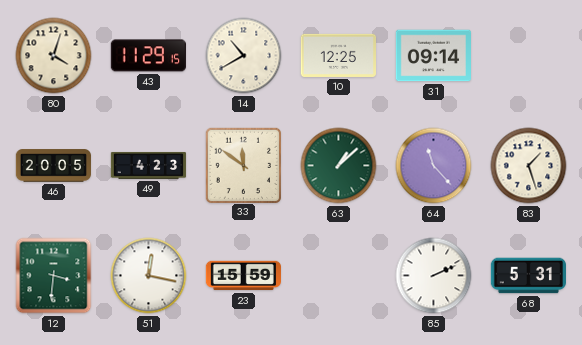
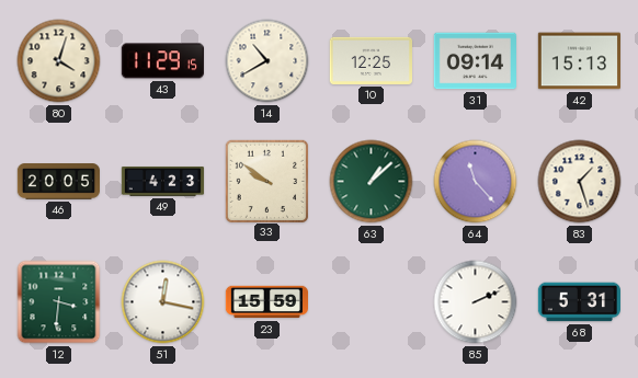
42: none -> 15:13 (579, 61)
33: 11:51 -> 9:51 (266, 181)
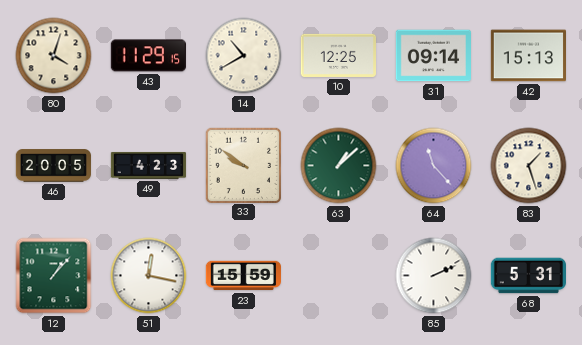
12: 3:31 -> 1:07 (54, 276)
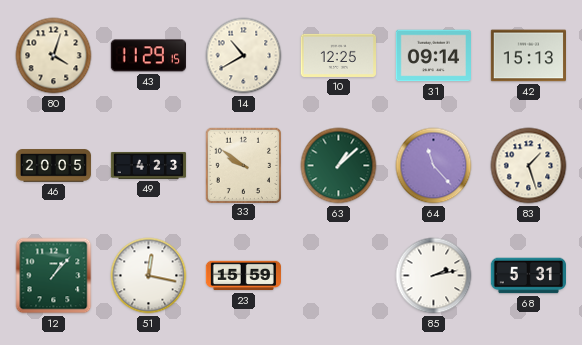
85: 2:11 -> 2:13 (434, 276)
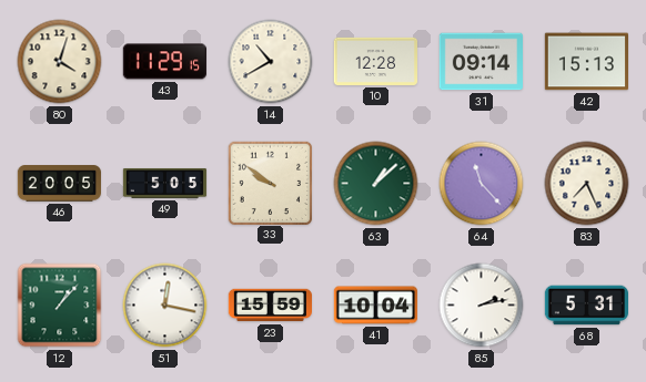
10: 12:25 -> 12:28 (375, 61)
49: 4:23 -> 5:05 (165, 183)
83: 1:27 -> 7:26 (587, 184)
41: none -> 10:04 (375, 306)
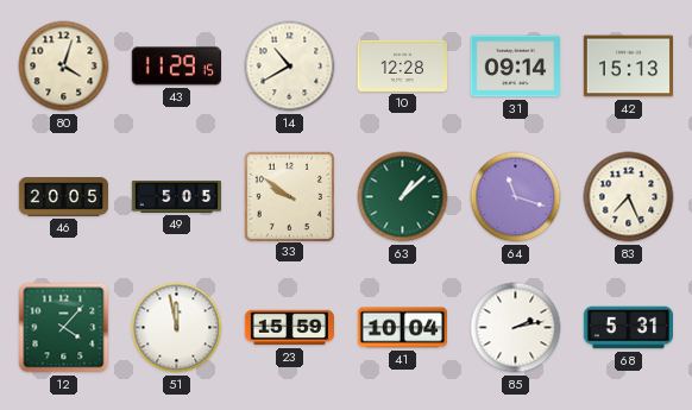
64: 11:23 -> 11:18 (516, 197)
12: 1:07 -> 4:07 (64, 328)
51: 12:17 -> 11:58 (177, 328)
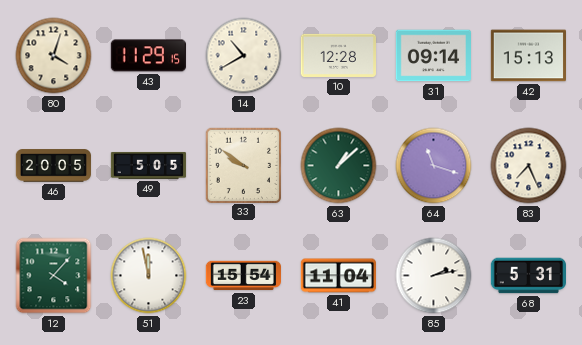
23: 15:59 -> 15:54 (243, 276)
41: 10:04 -> 11:04 (338, 276)
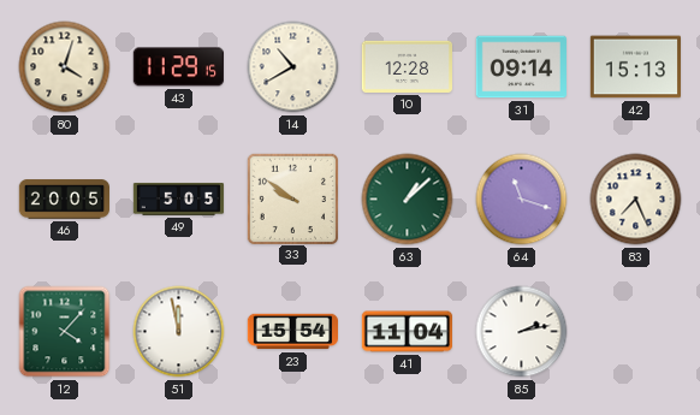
68: 5:31 -> none (528, 276)
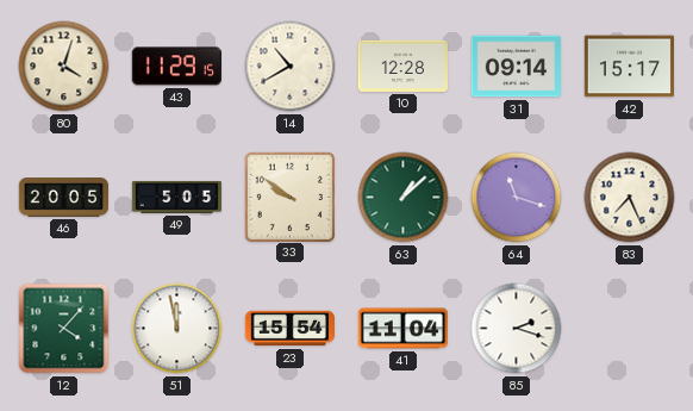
42: 15:13 -> 15:17 (629, 67)
85: 2:13 -> 2:18 (517, 329)
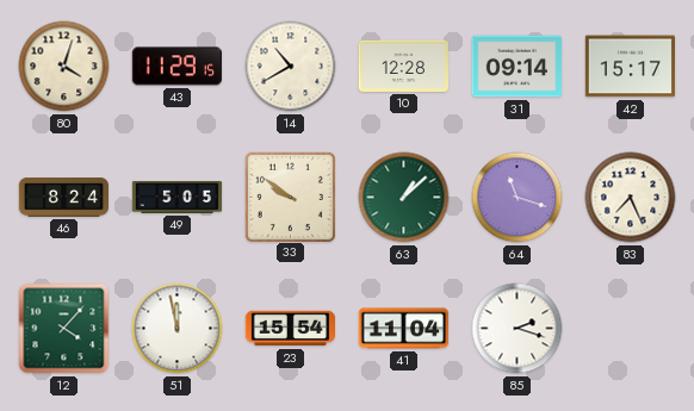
46: 20:05 -> 8:24 (63, 198)
